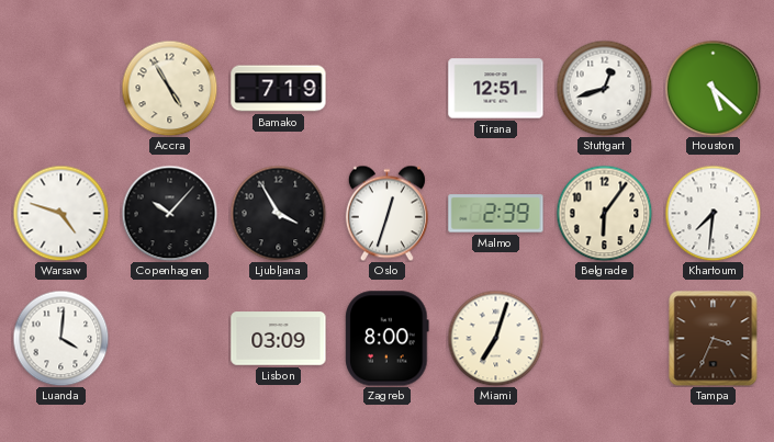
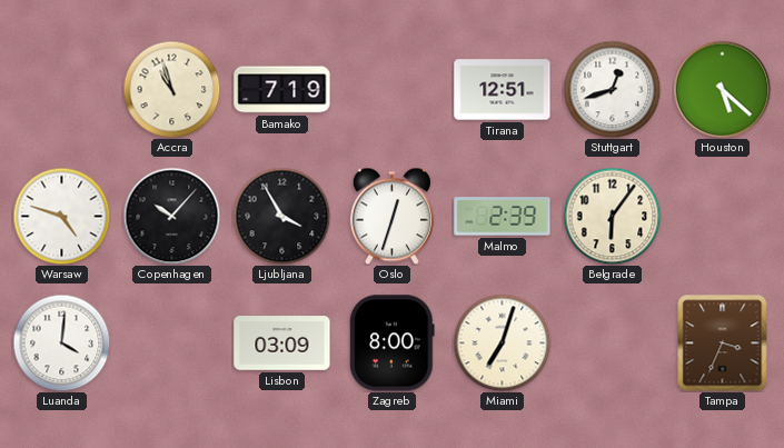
Accra: 4:55 -> 10:57 (171, 89)
Khartoum: 7:31 -> none (713, 213)
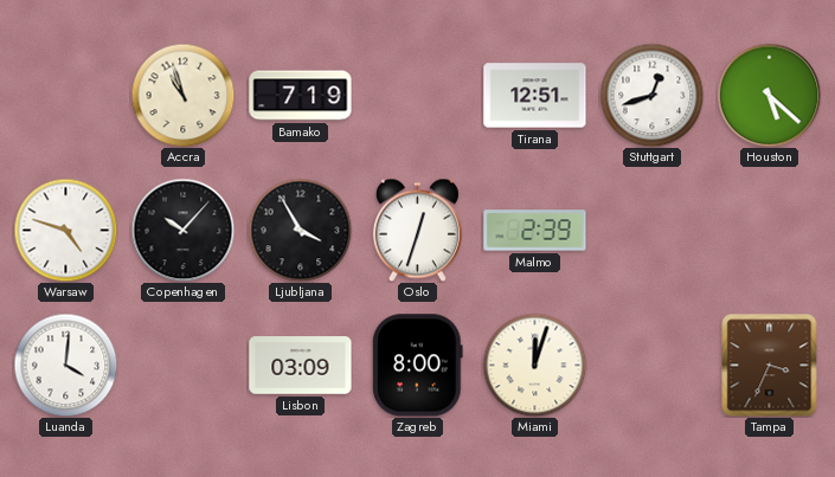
Belgrade: 6:06 -> none (612, 216)
Miami: 7:03 -> 12:03 (534, 365)
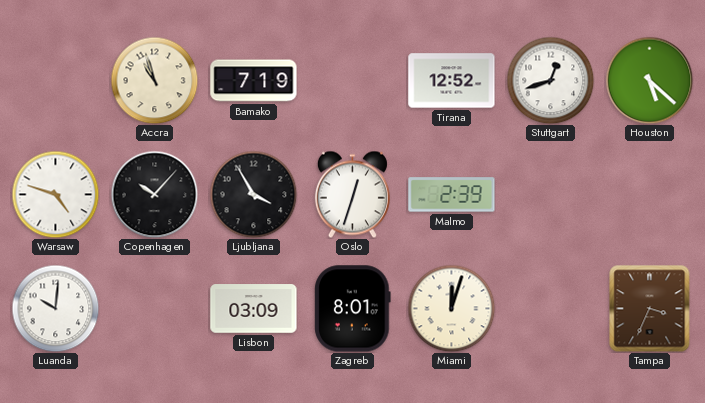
Tirana: 12:51 -> 12:52 (452, 81)
Luanda: 4:01 -> 10:01 (55, 308)
Zagreb: 8:00 -> 8:01 (353, 309)
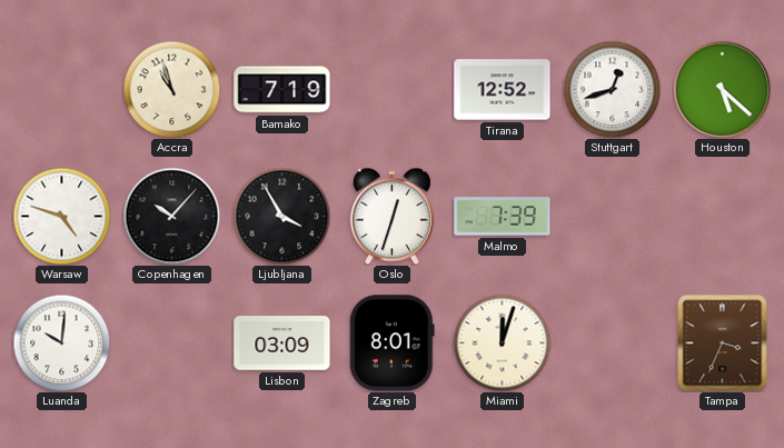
Malmo: 2:39 -> 7:39 (503, 217)
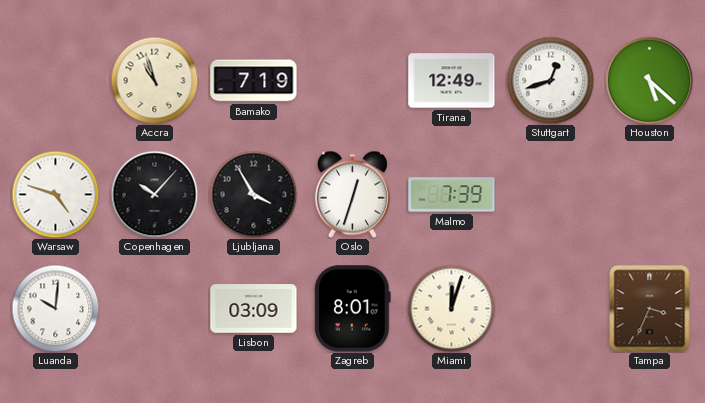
Tirana: 12:52 -> 12:49 (452, 81)
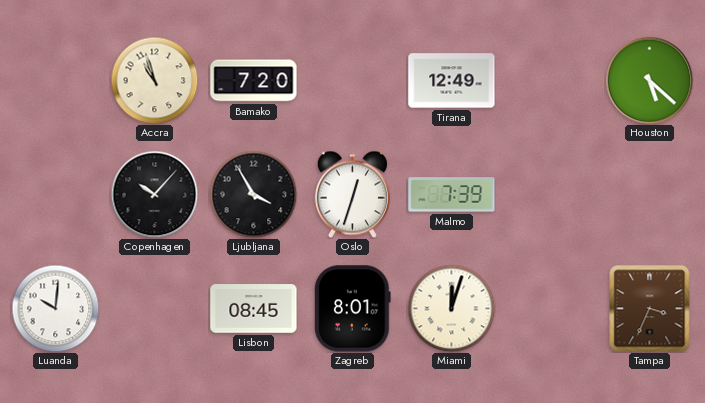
Bamako: 7:19 -> 7:20 (254, 81)
Stuttgart: 12:42 -> none (550, 80)
Warsaw: 4:48 -> none (55, 194)
Lisbon: 03:09 -> 08:45 (254, 309)
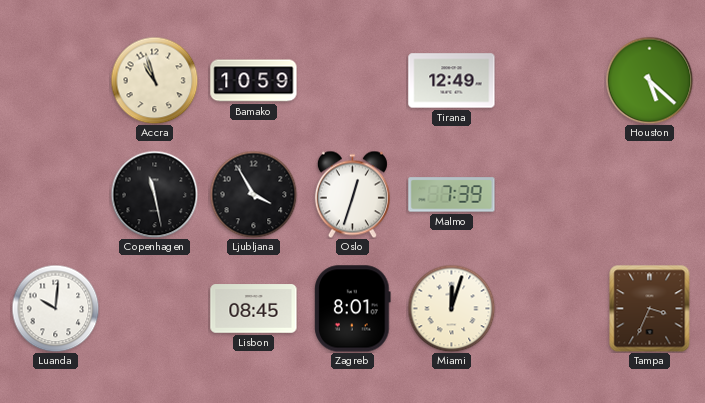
Bamako: 7:20 -> 10:59 (254, 81)
Copenhagen: 10:07 -> 11:28 (154, 194)
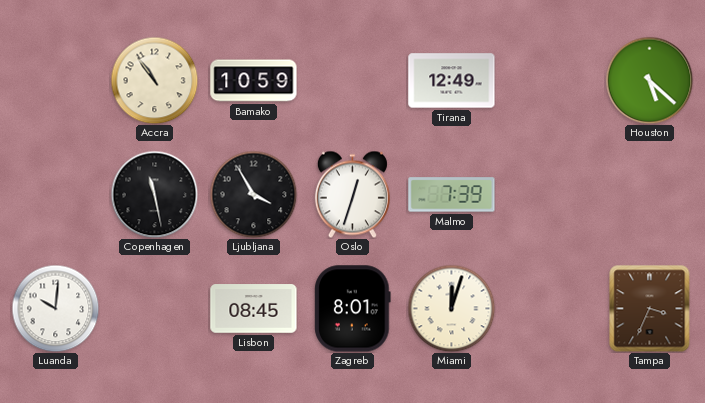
Accra: 10:57 -> 10:54 (154, 80)
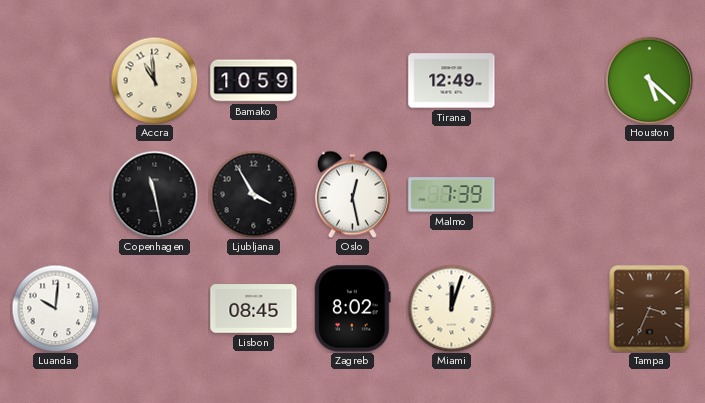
Accra: 10:54 -> 10:59 (154, 80)
Oslo: 12:33 -> 12:28 (352, 194)
Zagreb: 8:01 -> 8:02 (353, 309)
